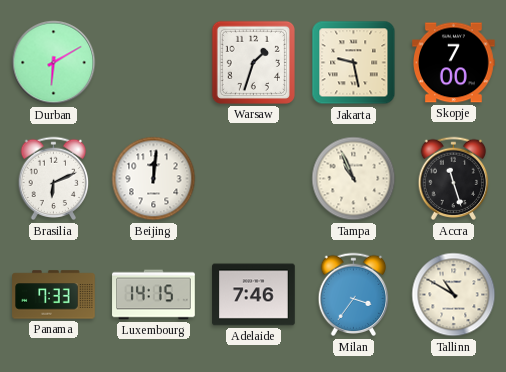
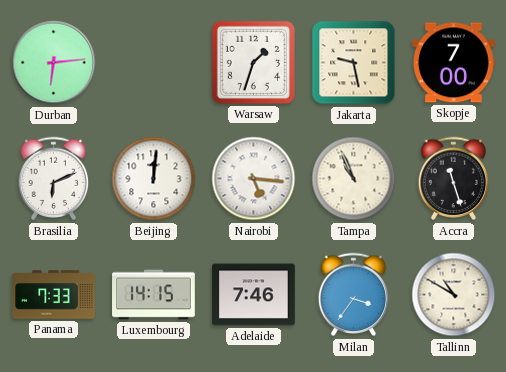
Durban: 6:10 -> 6:14 (54, 63)
Nairobi: none -> 5:16 (254, 179)
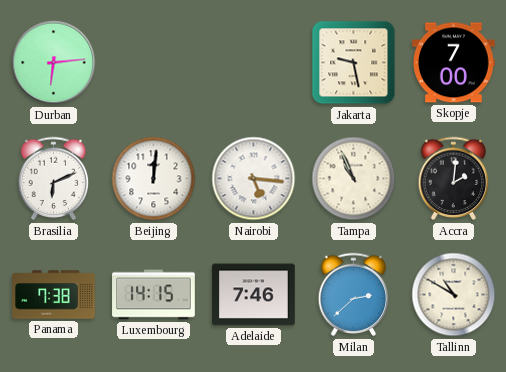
Warsaw: 1:33 -> none (253, 62)
Accra: 11:27 -> 2:01 (454, 179)
Panama: 7:33 -> 7:38 (54, 295)
Milan: 3:36 -> 2:38 (354, 295)
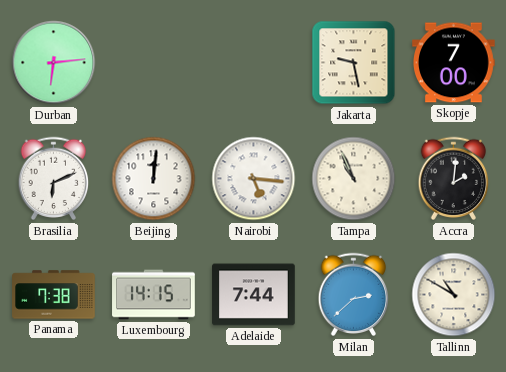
Adelaide: 7:46 -> 7:44 (254, 295)
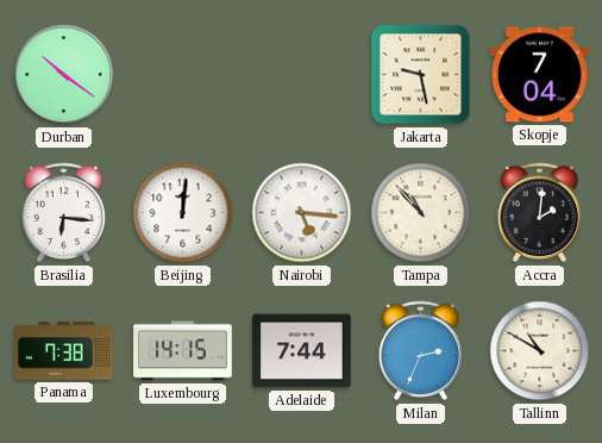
Durban: 6:14 -> 10:21 (64, 75)
Skopje: 7:00 -> 7:04 (540, 75)
Brasilia: 6:11 -> 6:16 (64, 213)
Tampa: 10:56 -> 10:53 (421, 213)
Milan: 2:38 -> 2:34 (421, 351)
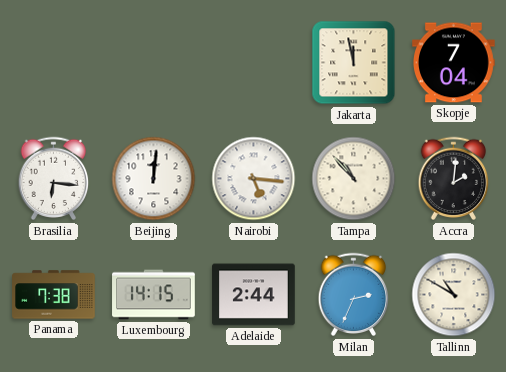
Durban: 10:21 -> none (64, 75)
Jakarta: 9:28 -> 11:58 (354, 63)
Adelaide: 7:44 -> 2:44 (254, 295)
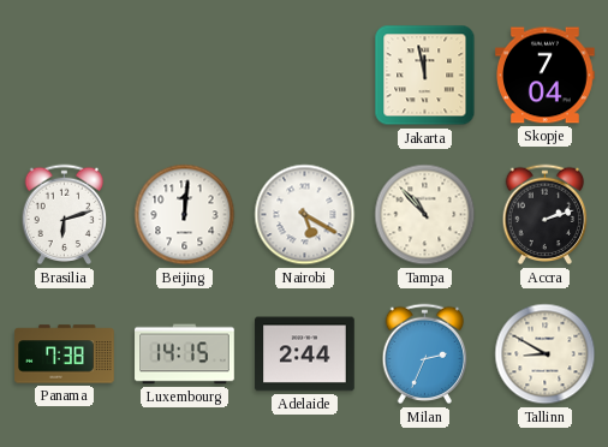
Brasilia: 6:16 -> 6:12 (65, 215)
Nairobi: 5:16 -> 5:20 (305, 215)
Accra: 2:01 -> 2:12 (546, 215)
Tallinn: 10:50 -> 8:50 (546, 354)
